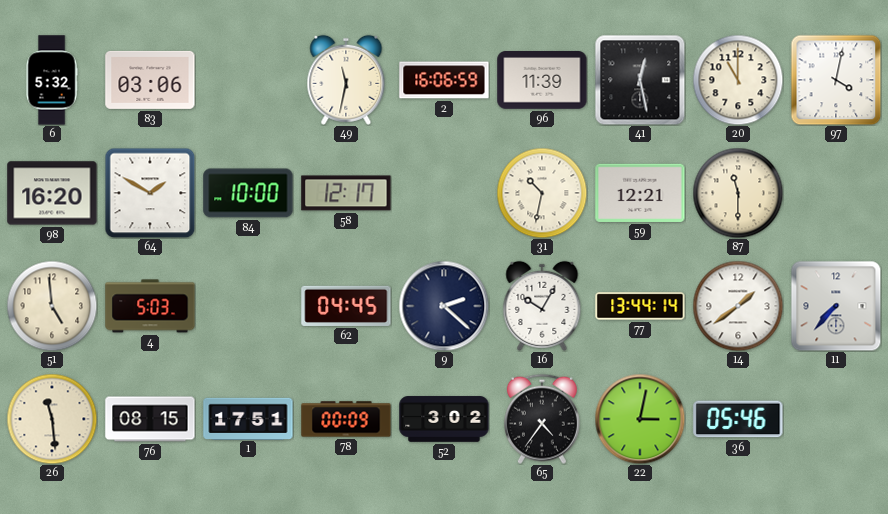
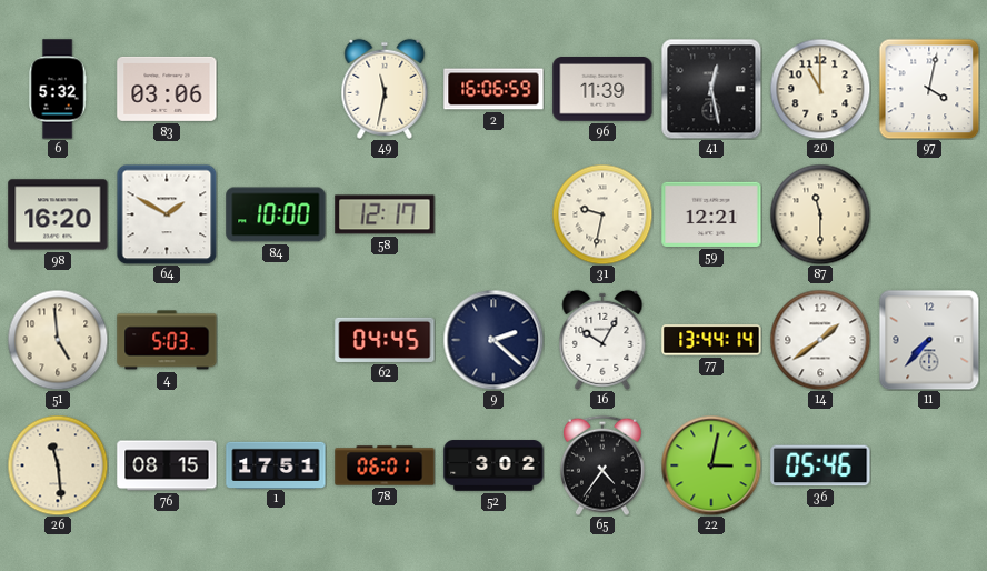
31: 10:32 -> 9:32 (602, 214)
78: 00:09 -> 06:01 (385, 465)
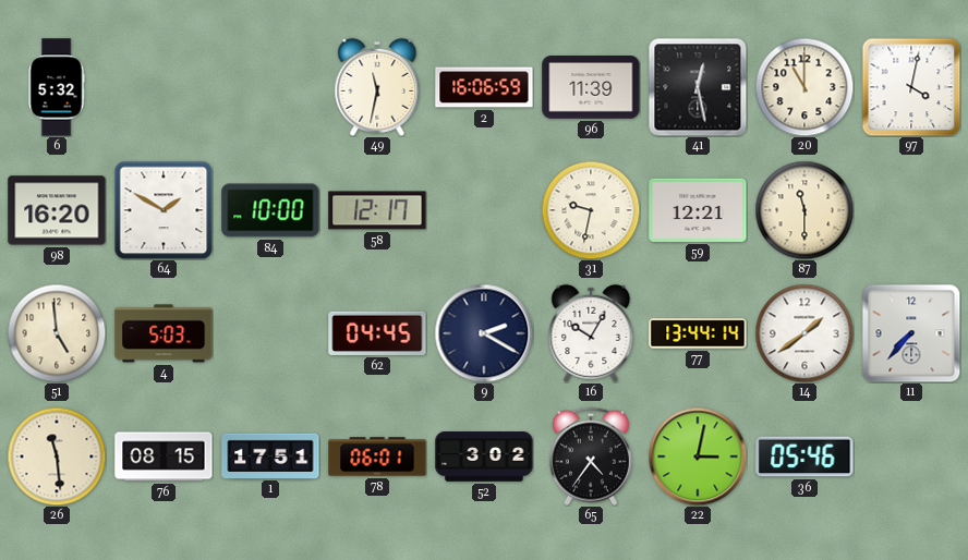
83: 03:06 -> none (167, 89)
9: 2:22 -> 2:20 (484, 333)
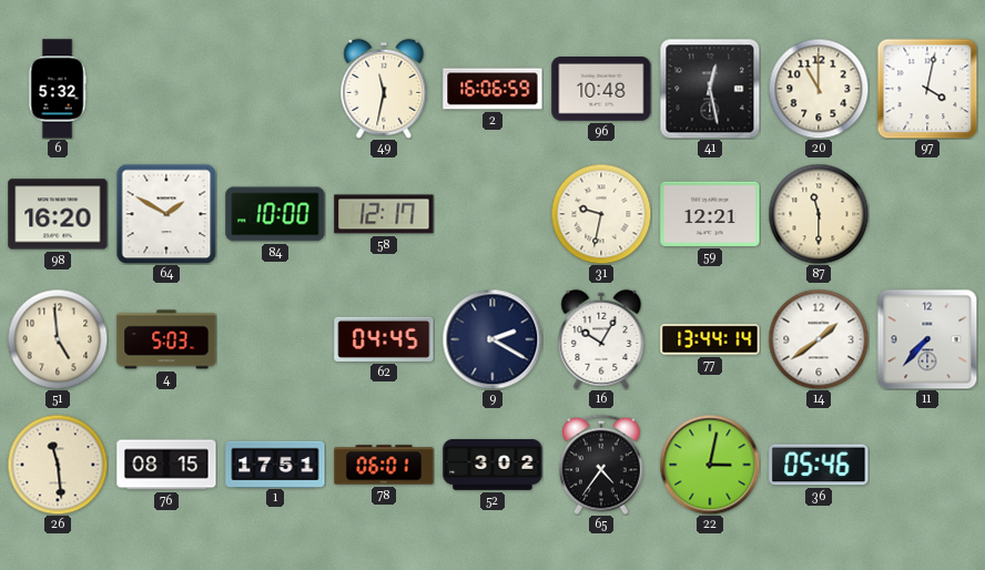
96: 11:39 -> 10:48 (601, 90)
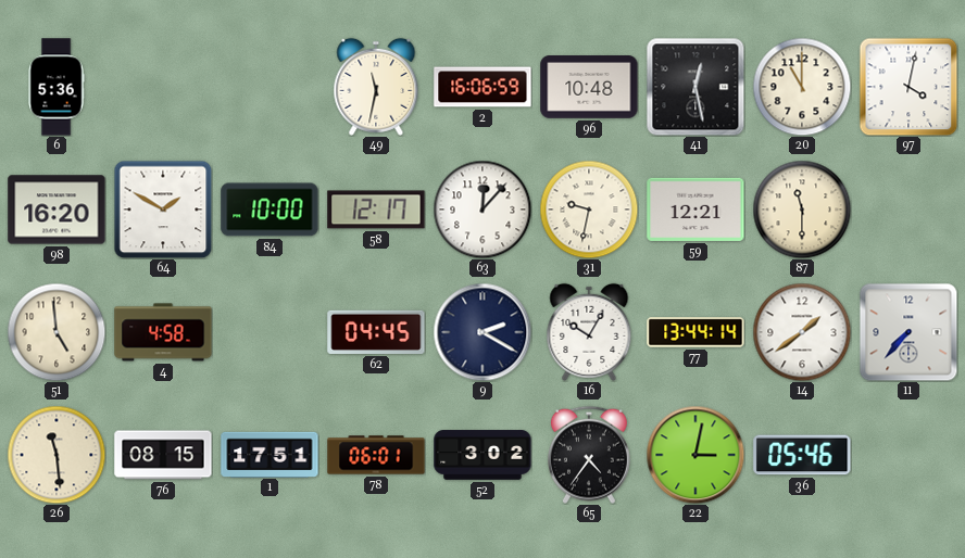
6: 5:32 -> 5:36 (57, 87)
63: none -> 12:07 (482, 210)
4: 5:03 -> 4:58 (163, 332)
